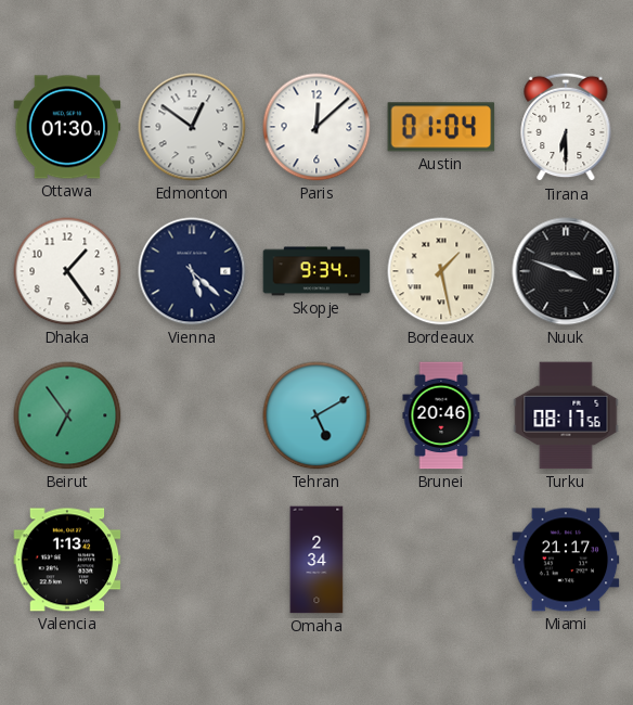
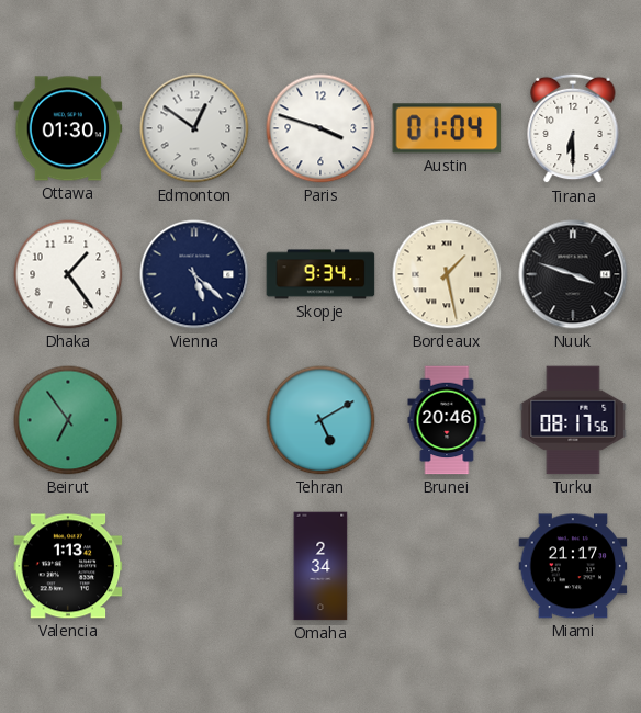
Paris: 12:08 -> 3:48 (320, 128)
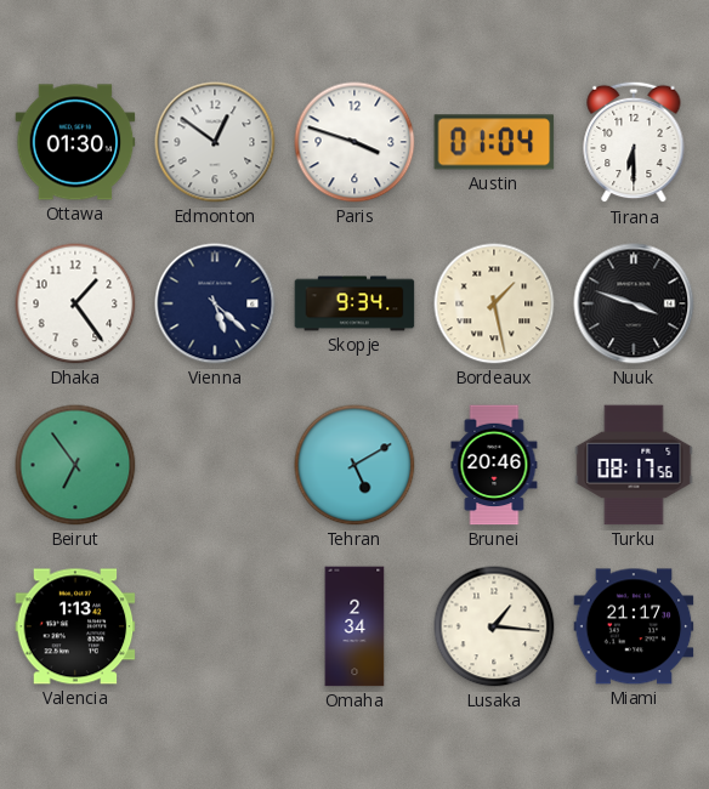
Lusaka: none -> 1:16 (494, 626)
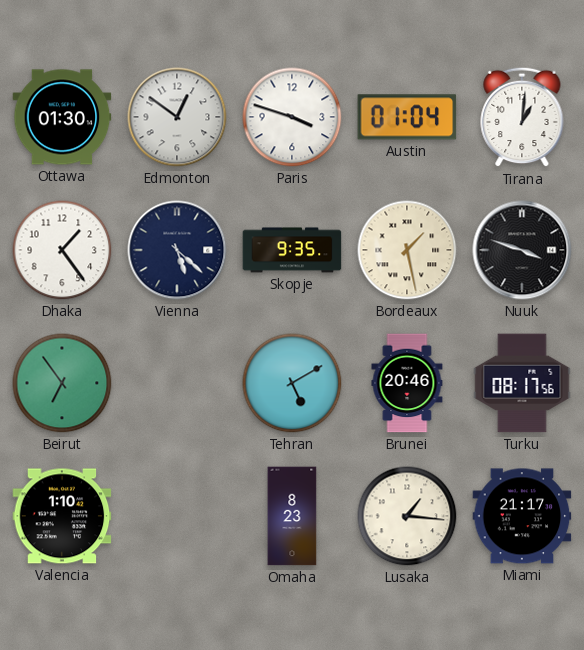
Tirana: 6:30 -> 1:01 (522, 117)
Skopje: 9:34 -> 9:35 (292, 250)
Valencia: 1:13 -> 1:10 (62, 516)
Omaha: 2:34 -> 8:23 (292, 516)
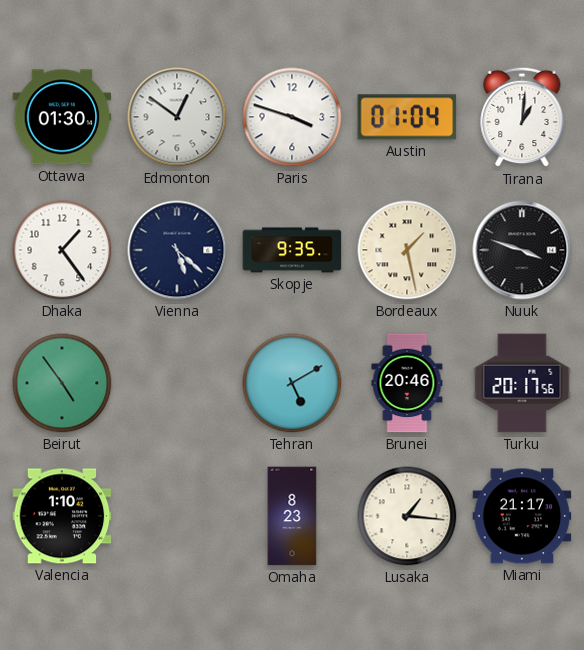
Beirut: 6:54 -> 4:54 (62, 383)
Turku: 08:17 -> 20:17 (522, 383)
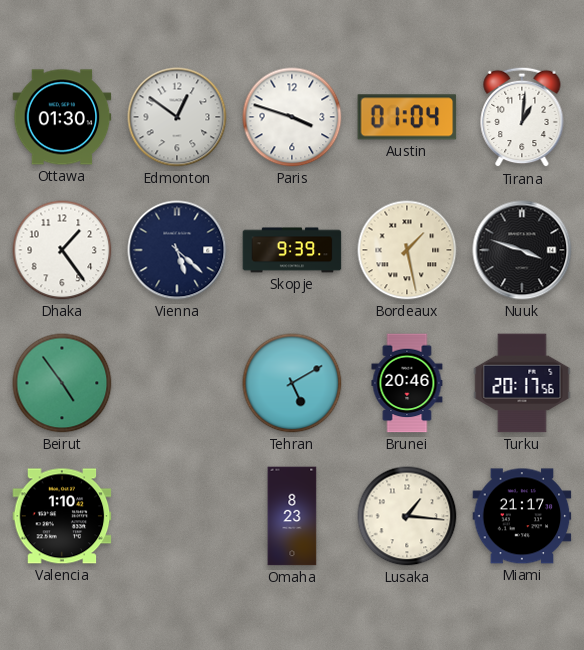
Skopje: 9:35 -> 9:39 (292, 250)
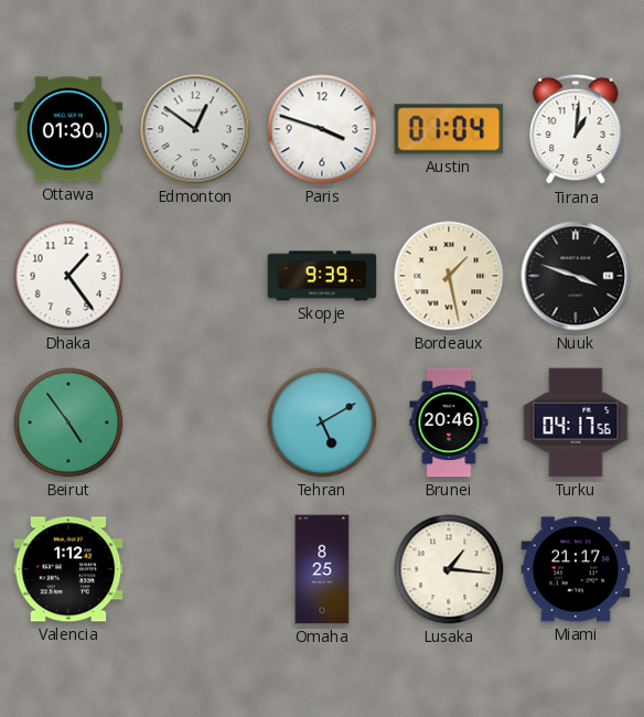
Vienna: 5:22 -> none (177, 250)
Turku: 20:17 -> 04:17 (576, 422)
Valencia: 1:10 -> 1:12 (68, 569)
Omaha: 8:23 -> 8:25 (322, 569)
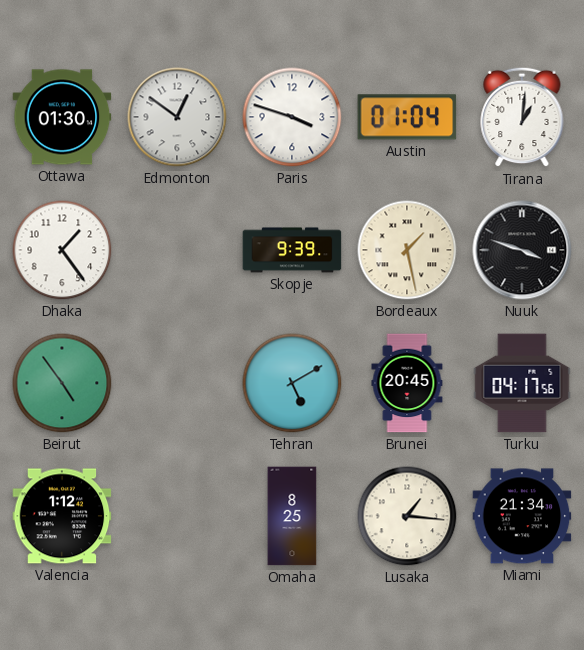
Brunei: 20:46 -> 20:45 (407, 383)
Miami: 21:17 -> 21:34 (522, 516)
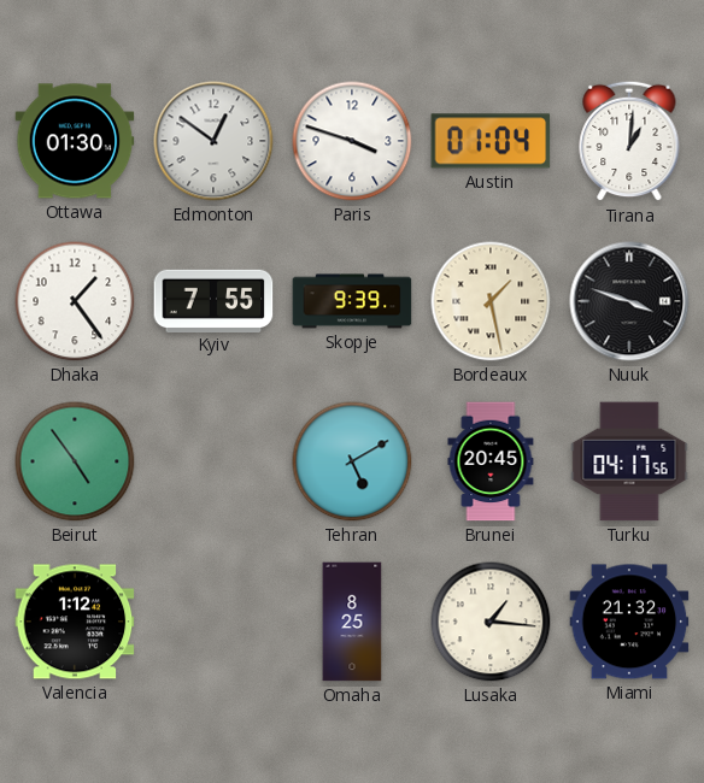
Kyiv: none -> 7:55 (213, 300)
Miami: 21:34 -> 21:32 (629, 622)
